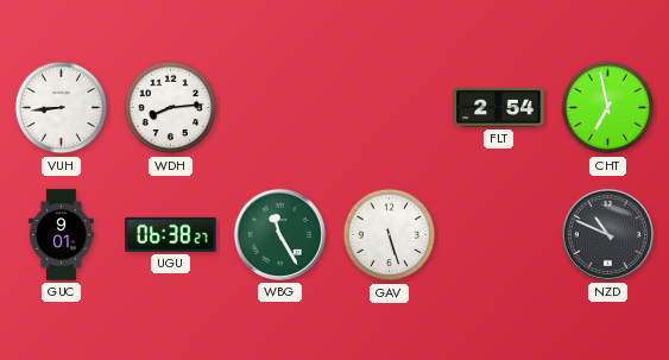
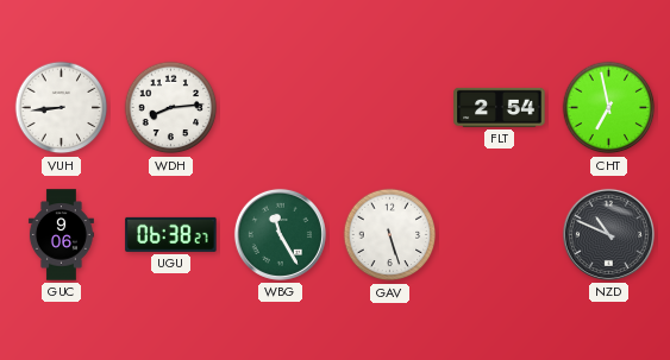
GUC: 9:01 -> 9:06 (61, 235)
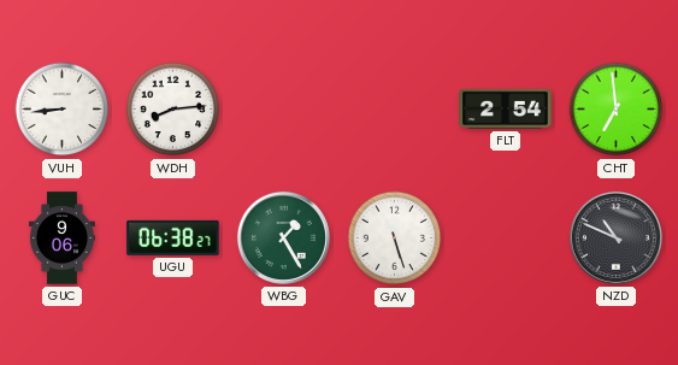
CHT: 6:58 -> 6:59 (617, 110)
WBG: 11:25 -> 1:25 (283, 237)
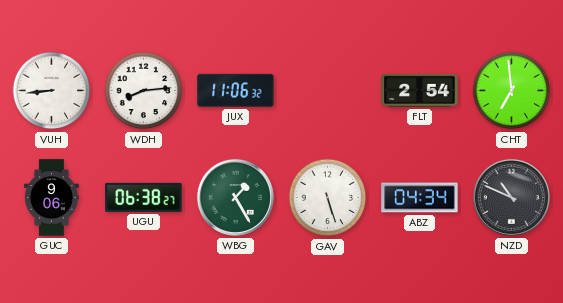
JUX: none -> 11:06 (236, 90)
ABZ: none -> 04:34 (420, 198)
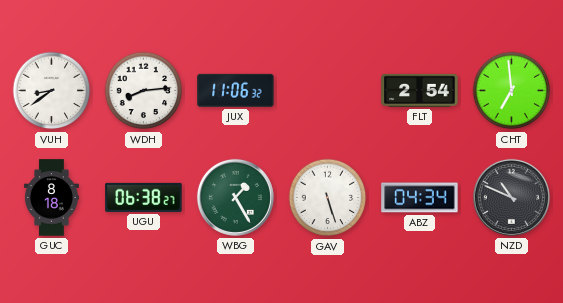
VUH: 8:44 -> 8:39 (52, 91)
GUC: 9:06 -> 8:18 (51, 198)
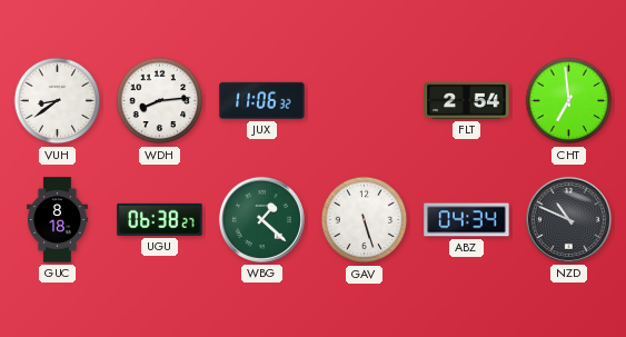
WBG: 1:25 -> 1:22 (261, 219)
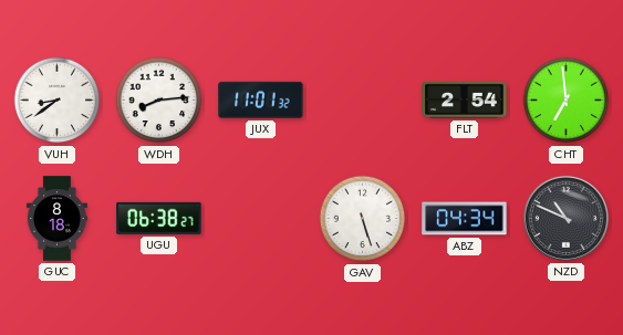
JUX: 11:06 -> 11:01 (261, 100)
WBG: 1:22 -> none (261, 219)
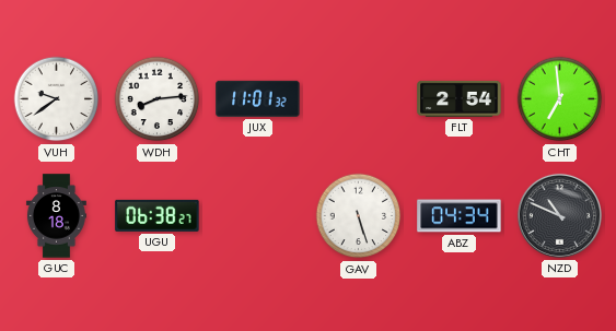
VUH: 8:39 -> 9:39 (57, 99)
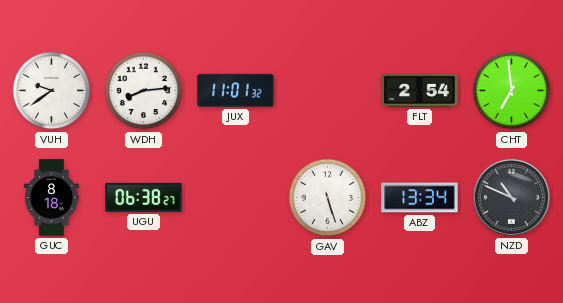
ABZ: 04:34 -> 13:34 (420, 198)
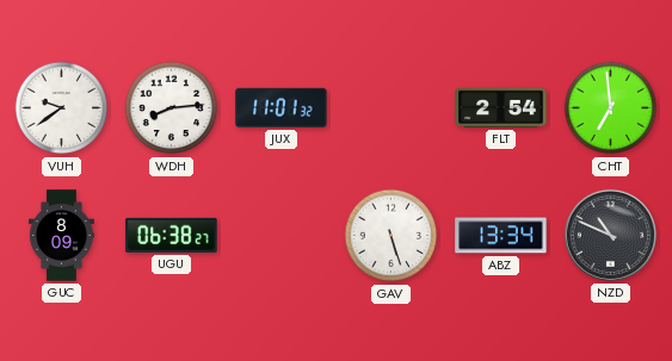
GUC: 8:18 -> 8:09 (61, 236)
